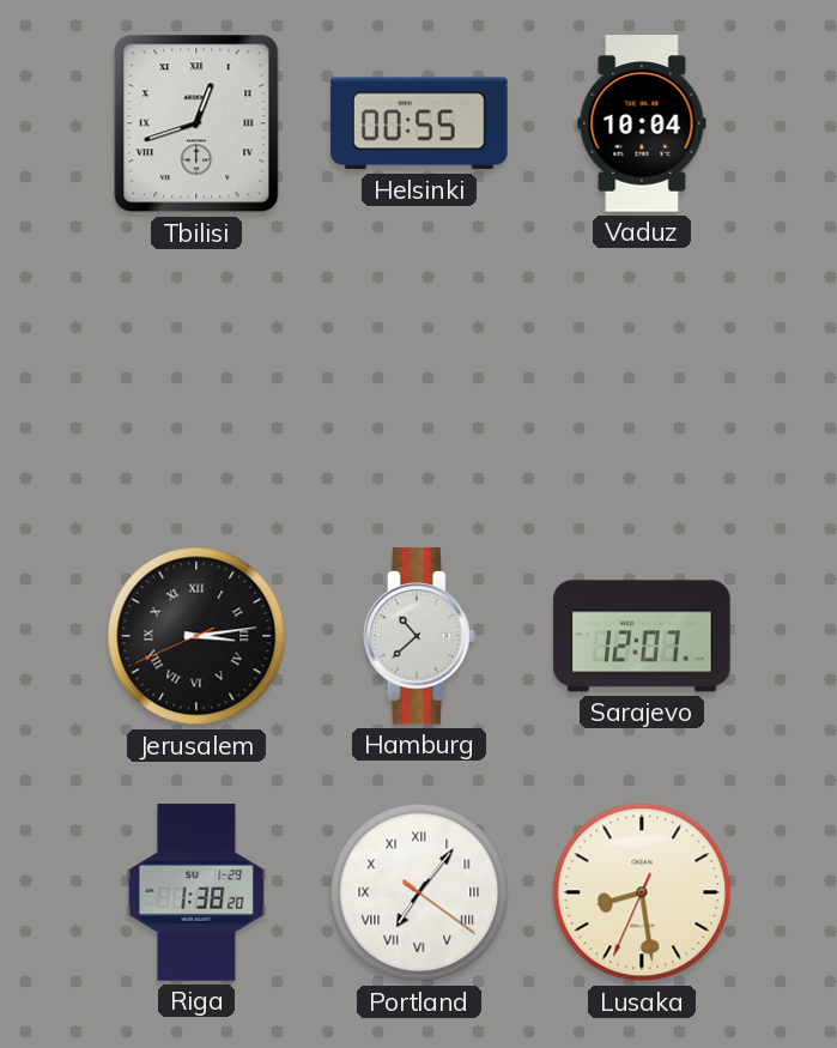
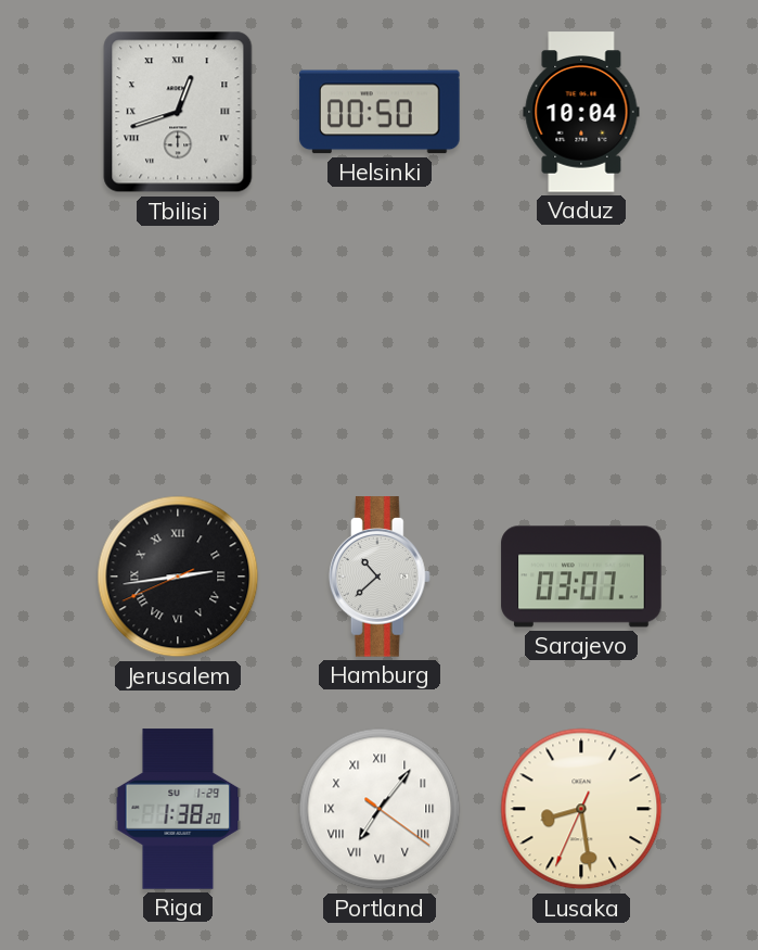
Helsinki: 00:55 -> 00:50 (380, 112)
Jerusalem: 3:13 -> 2:43 (178, 577)
Sarajevo: 12:07 -> 03:07 (581, 577)
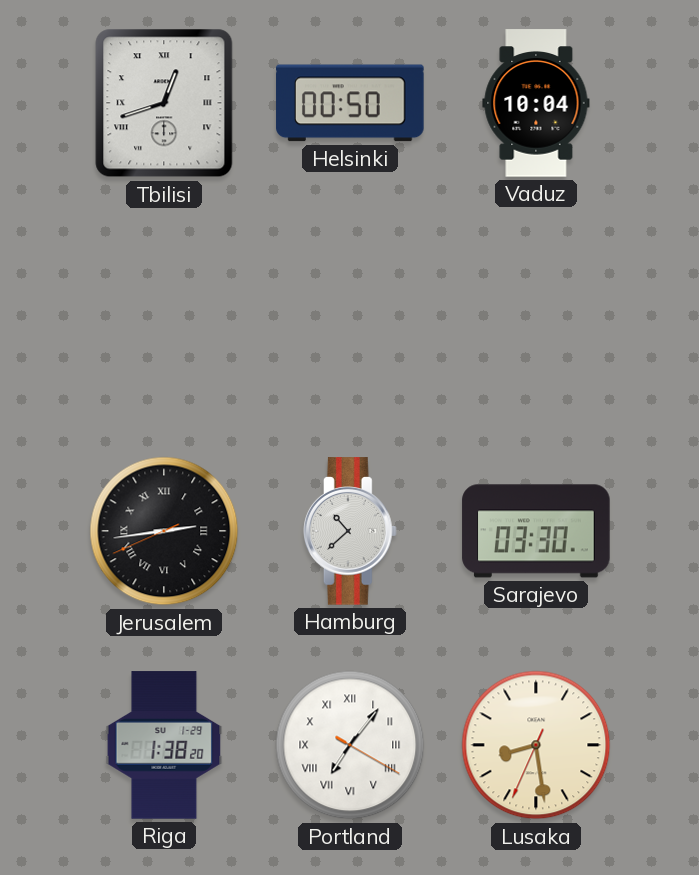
Sarajevo: 03:07 -> 03:30 (536, 531)
Portland: 7:06:21 -> 7:06:20 (350, 745)
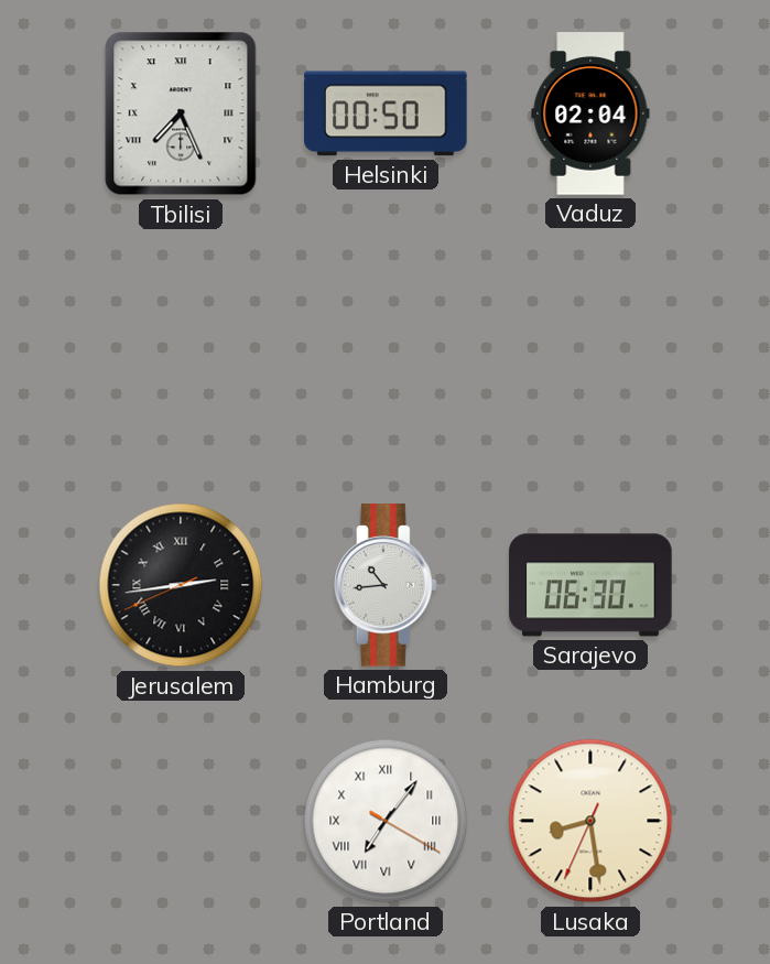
Tbilisi: 12:42 -> 7:26 (181, 113)
Vaduz: 10:04 -> 02:04 (590, 113)
Hamburg: 10:38 -> 10:44 (386, 585)
Sarajevo: 03:30 -> 06:30 (590, 585)
Riga: 1:38 -> none (164, 745)
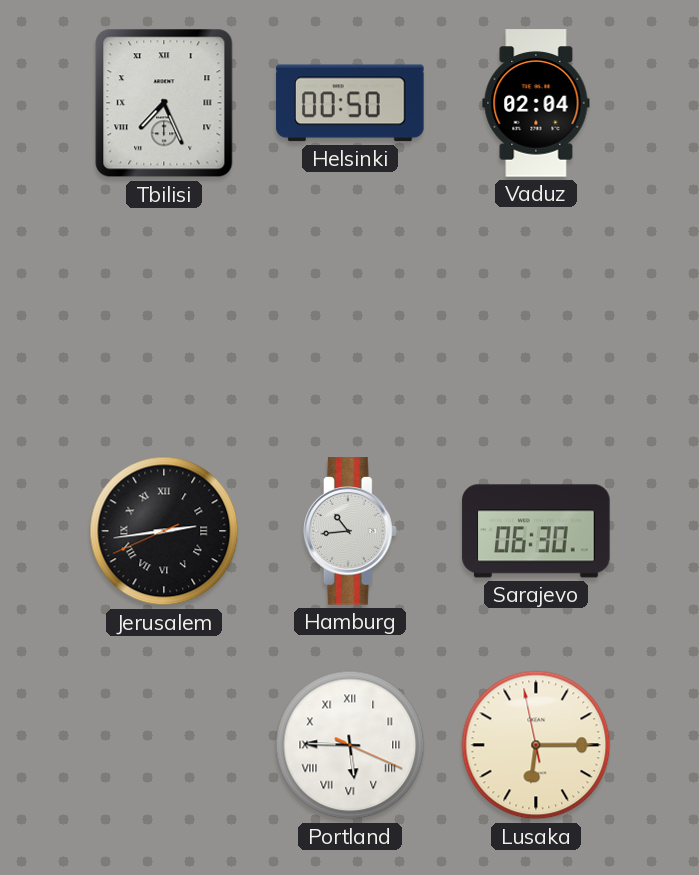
Portland: 7:06 -> 5:45 (350, 745)
Lusaka: 8:28 -> 6:14 (536, 745)
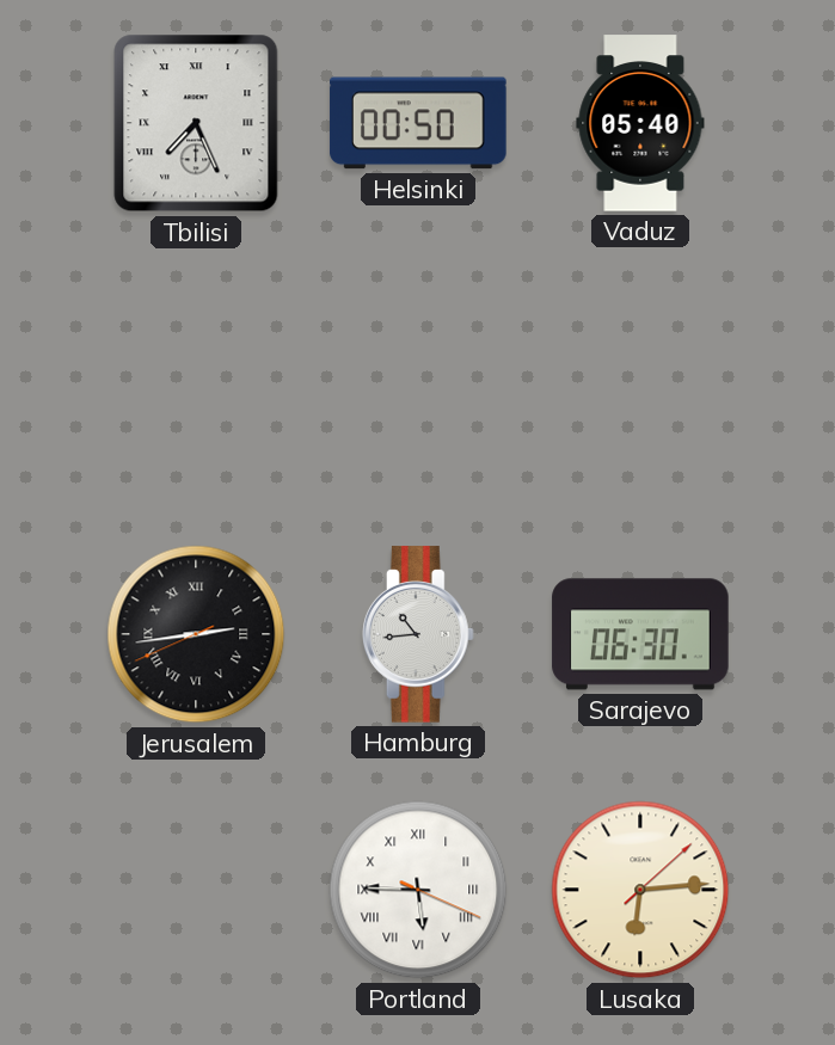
Vaduz: 02:04 -> 05:40 (640, 123)
Lusaka: 6:14:58 -> 6:14:08 (640, 890)
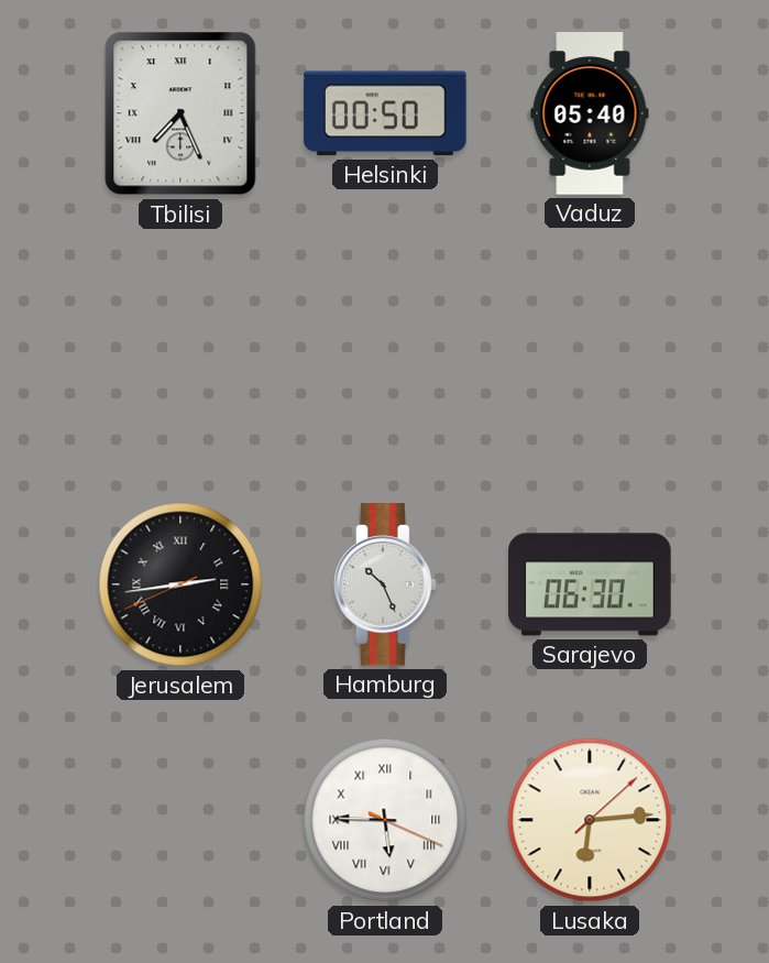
Hamburg: 10:44 -> 10:26 (385, 584)
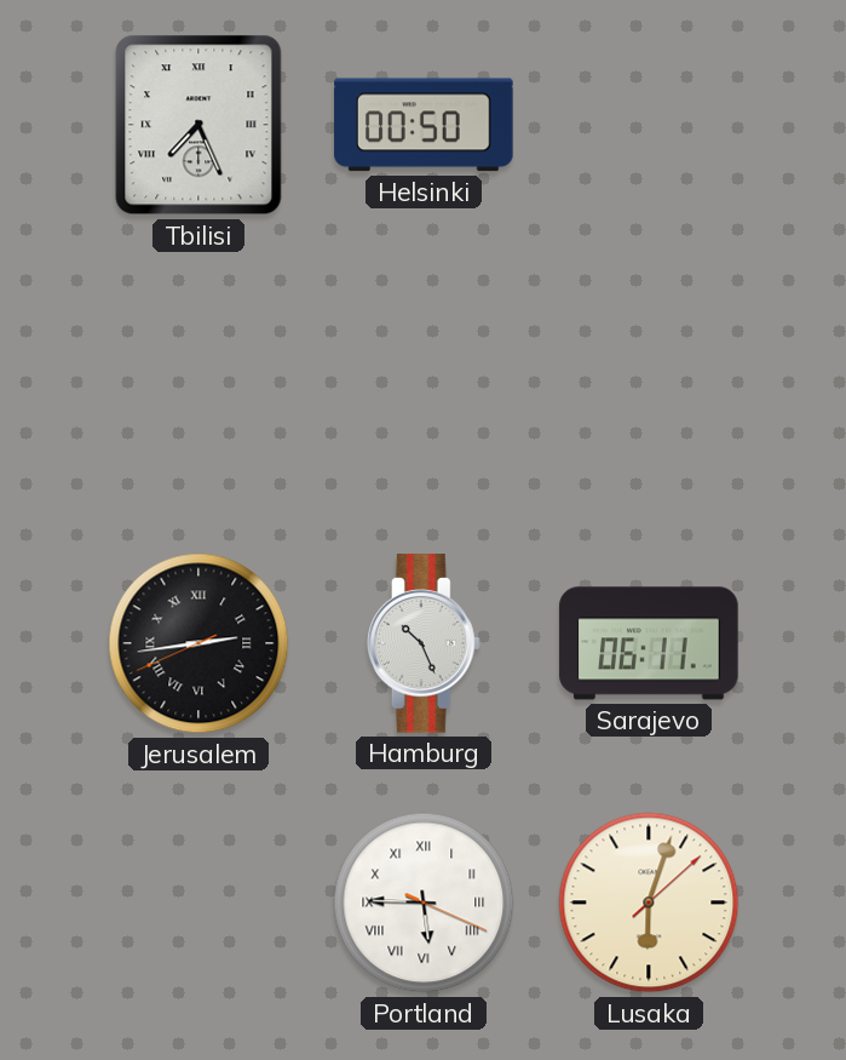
Vaduz: 05:40 -> none (590, 113)
Sarajevo: 06:30 -> 06:11 (649, 643)
Lusaka: 6:14 -> 6:03 (649, 903)
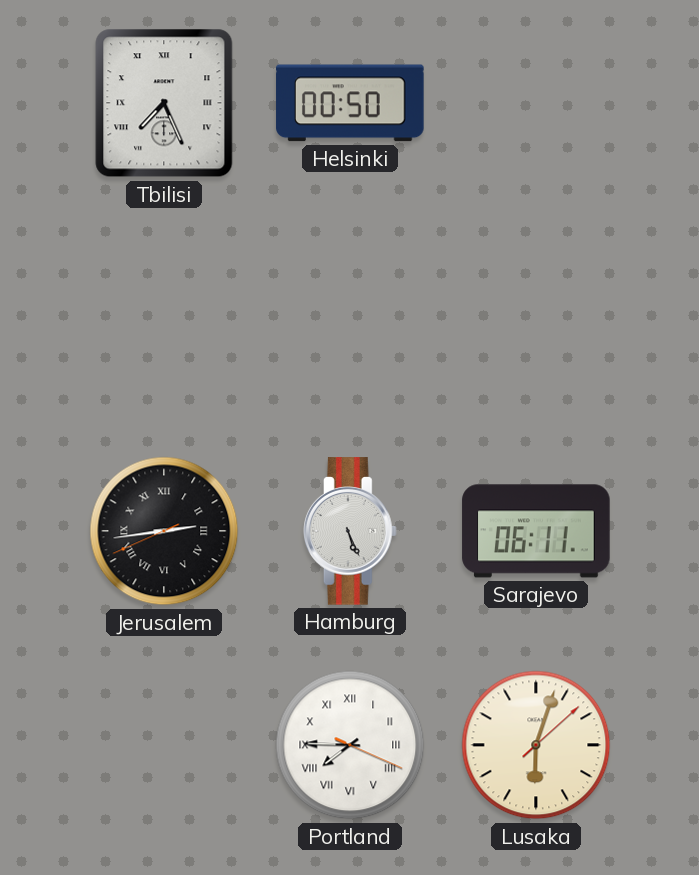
Hamburg: 10:26 -> 5:26 (350, 531)
Portland: 5:45 -> 7:45 (350, 745)
